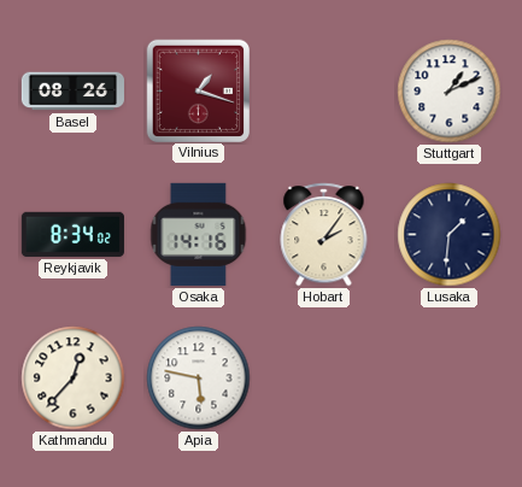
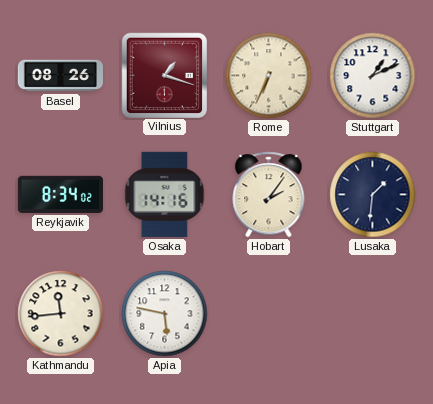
Rome: none -> 6:34 (269, 76)
Kathmandu: 12:37 -> 11:44 (61, 314)
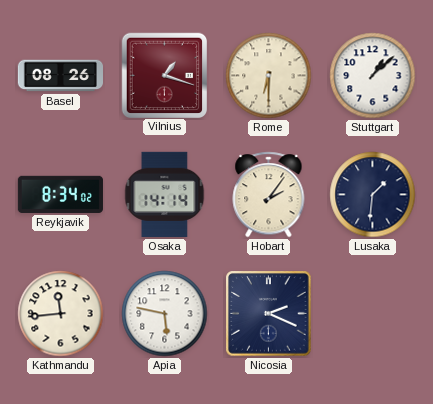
Rome: 6:34 -> 6:30 (269, 76)
Stuttgart: 1:11 -> 1:08 (373, 76)
Osaka: 14:16 -> 14:14 (165, 194)
Nicosia: none -> 2:19 (269, 314)
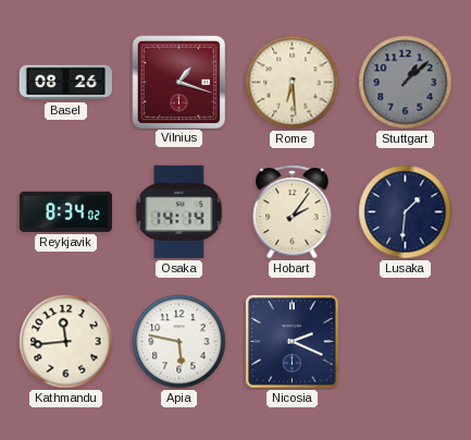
Rome: 6:30 -> 6:29 (293, 83)
Stuttgart dial: white -> grey (406, 83)
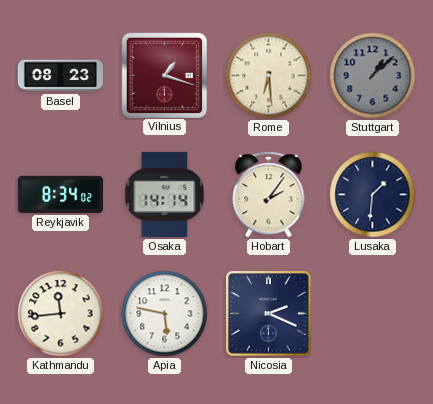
Basel: 08:26 -> 08:23 (60, 76)
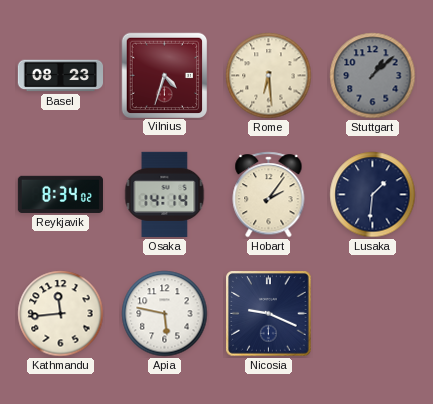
Vilnius: 1:18 -> 4:33 (164, 75)
Nicosia: 2:19 -> 9:19 (269, 314)
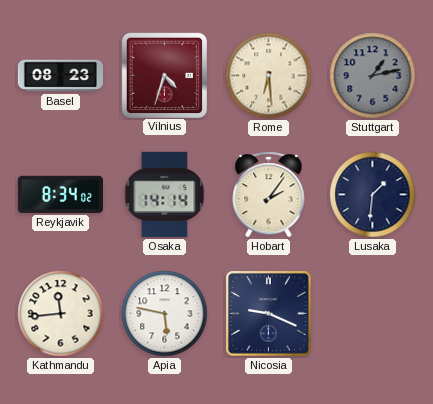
Stuttgart: 1:08 -> 1:13 (373, 76)
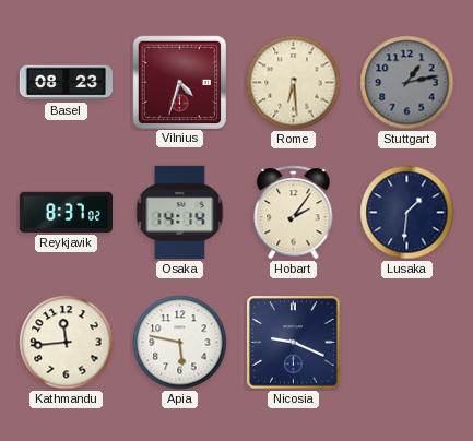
Reykjavik: 8:34 -> 8:37 (66, 212)
